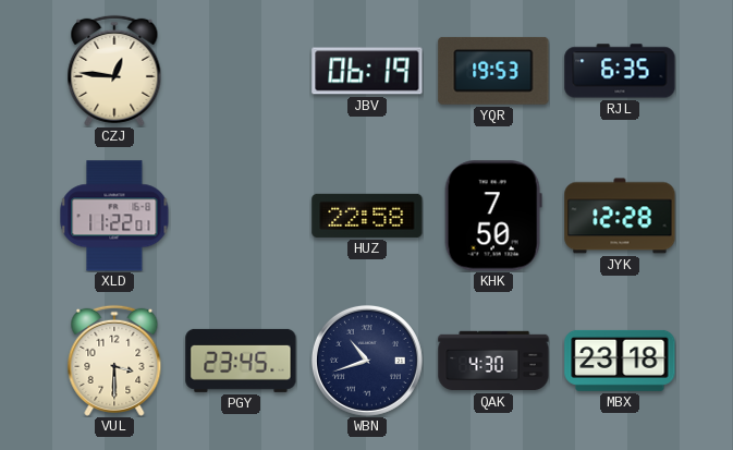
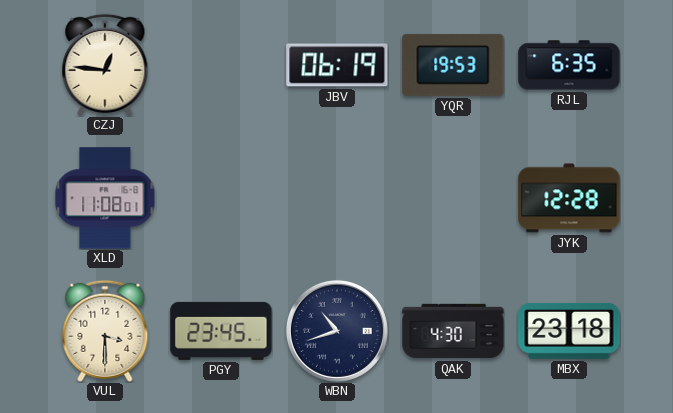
XLD: 11:22 -> 11:08 (105, 198)
HUZ: 22:58 -> none (367, 216)
KHK: 7:50 -> none (493, 216)
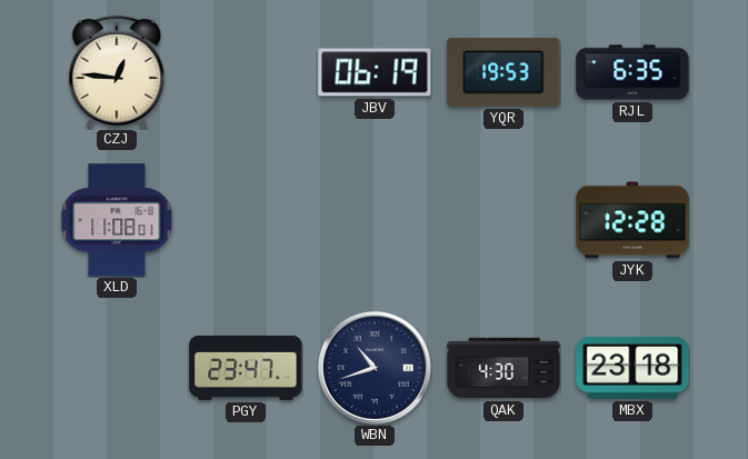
VUL: 3:30 -> none (105, 331)
PGY: 23:45 -> 23:47 (246, 368)
